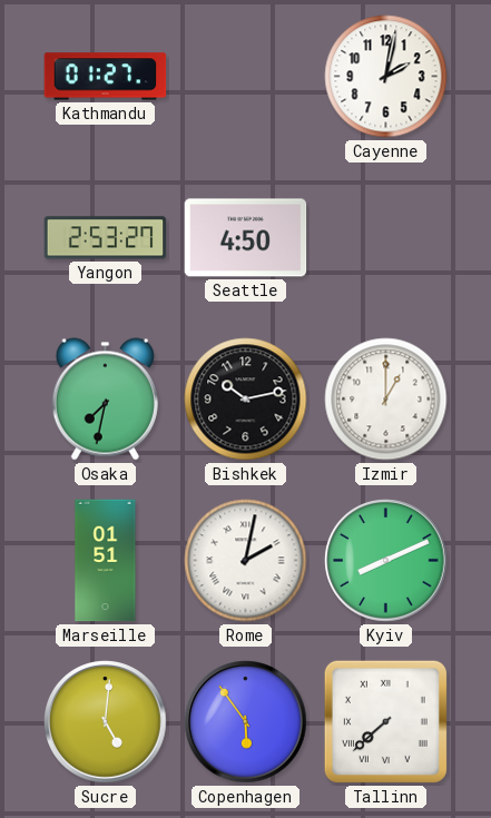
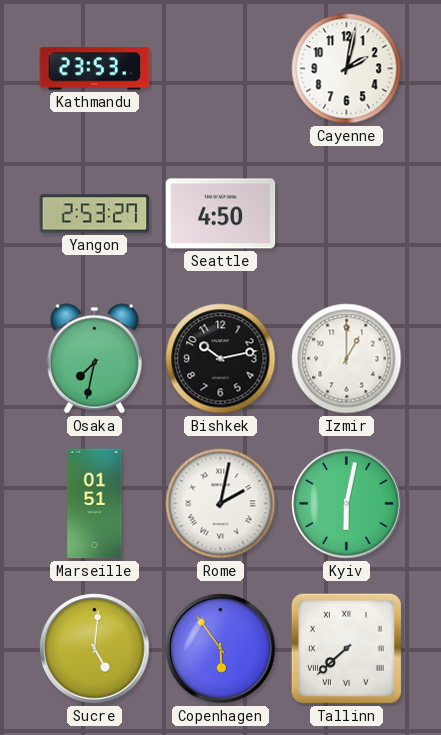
Kathmandu: 01:27 -> 23:53 (95, 69)
Kyiv: 8:11 -> 6:02 (347, 504)
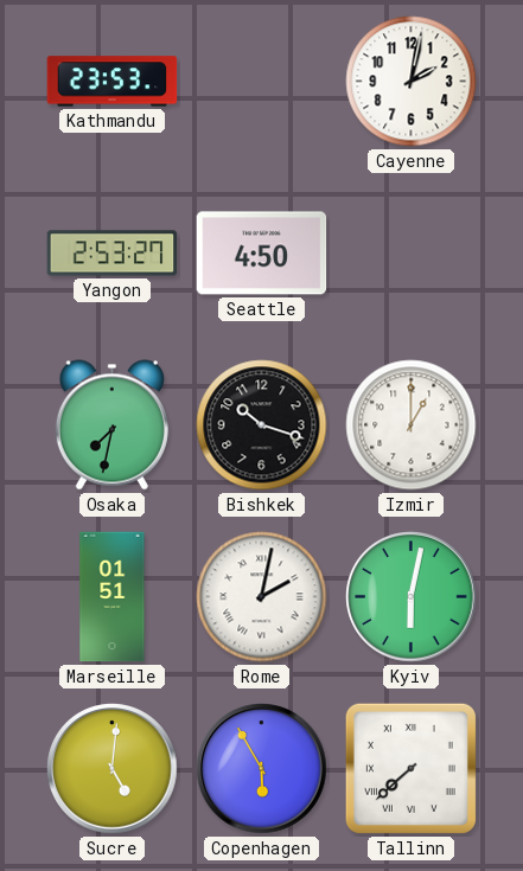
Bishkek: 10:13 -> 10:18 (262, 425)
Copenhagen: 5:54 -> 5:55 (262, 769)
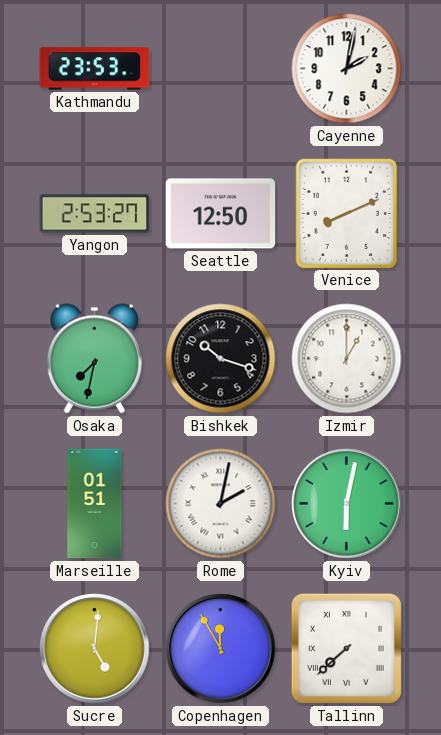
Seattle: 4:50 -> 12:50 (221, 214)
Venice: none -> 8:11 (346, 213)
Copenhagen: 5:55 -> 11:55 (221, 649)
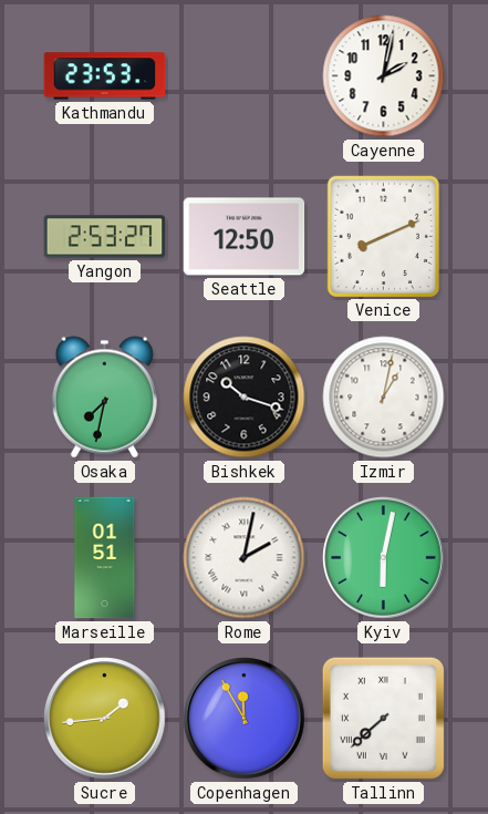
Izmir: 1:00 -> 1:02 (384, 398)
Sucre: 5:01 -> 1:44 (105, 719)
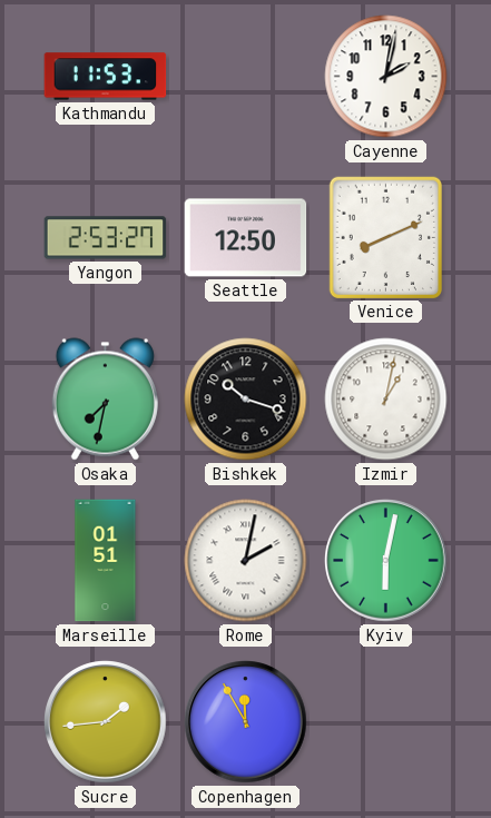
Kathmandu: 23:53 -> 11:53 (106, 77)
Tallinn: 7:38 -> none (383, 718)
